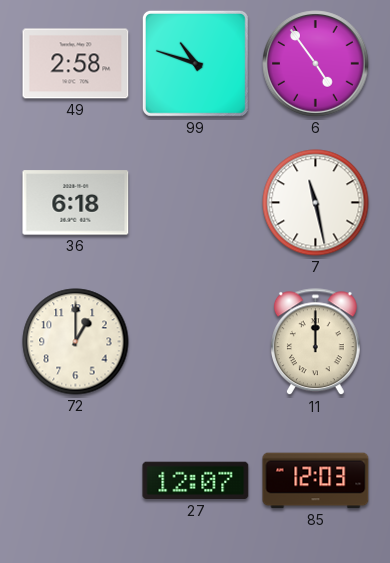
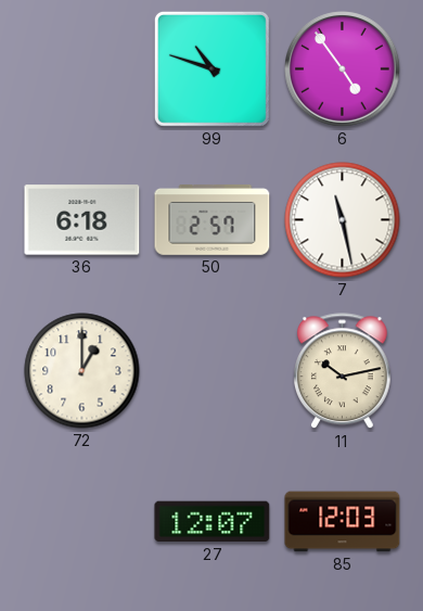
49: 2:58 -> none (76, 64)
50: none -> 2:57 (213, 220)
11: 12:00 -> 10:13 (342, 371)
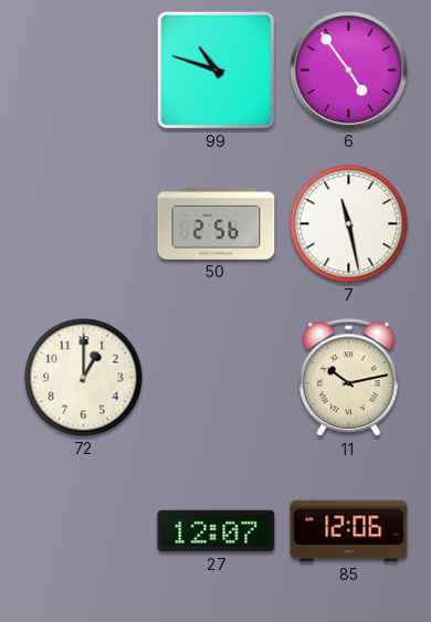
36: 6:18 -> none (82, 220)
50: 2:57 -> 2:56 (217, 224)
85: 12:03 -> 12:06 (349, 531)
